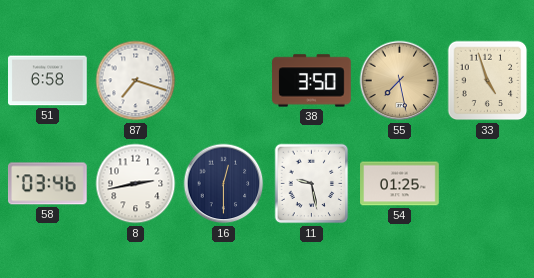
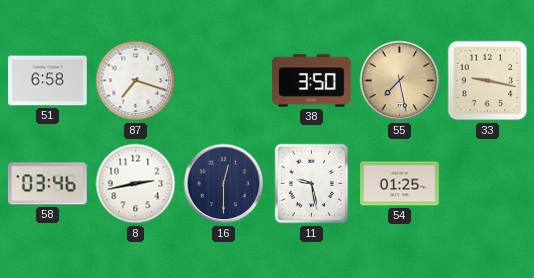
33: 4:57 -> 9:17 (488, 81)
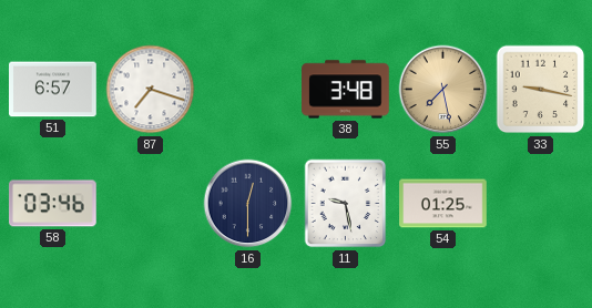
51: 6:58 -> 6:57 (53, 90)
38: 3:50 -> 3:48 (346, 90)
8: 2:43 -> none (136, 184)
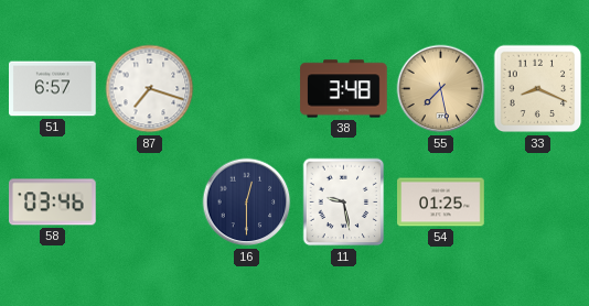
33: 9:17 -> 8:19 (538, 89)
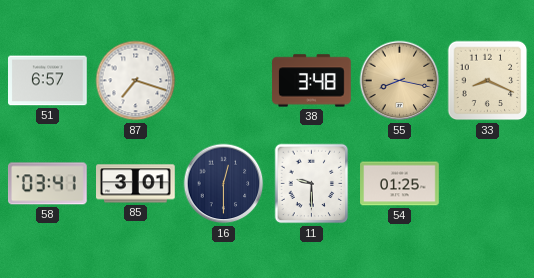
55: 7:28 -> 8:17 (400, 81)
58: 03:46 -> 03:41 (48, 184)
85: none -> 3:01 (136, 184)
11: 9:28 -> 9:30 (312, 184)
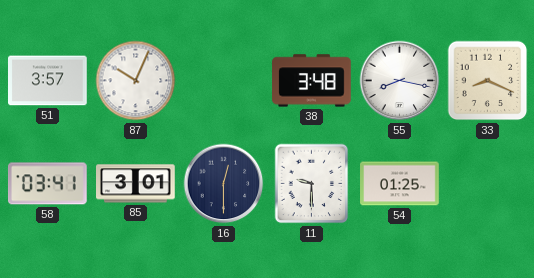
51: 6:57 -> 3:57 (48, 81)
87: 7:18 -> 10:04 (136, 81)
55 dial: champagne -> white (400, 81)
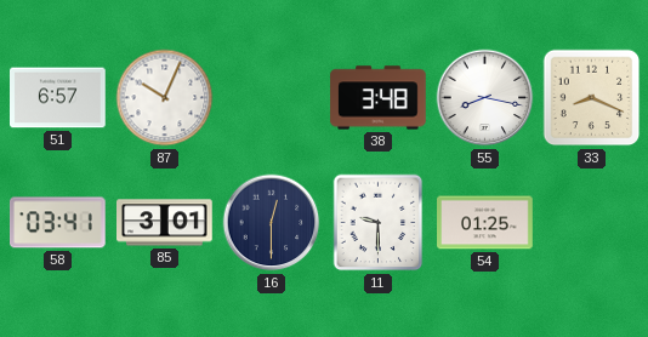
51: 3:57 -> 6:57 (58, 98)
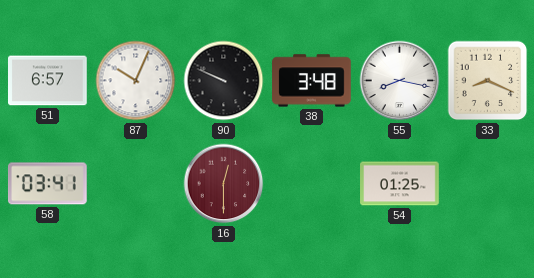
90: none -> 9:49 (224, 81)
85: 3:01 -> none (165, 223)
16 dial: navy -> burgundy (224, 184)
11: 9:30 -> none (379, 223)
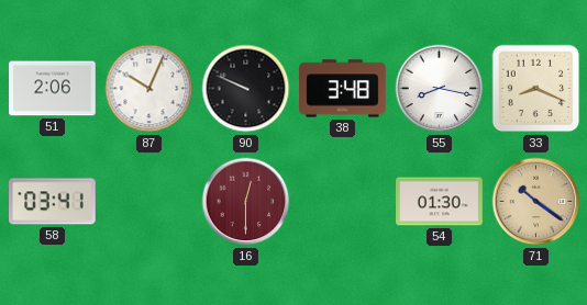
51: 6:57 -> 2:06 (53, 89)
54: 01:25 -> 01:30 (440, 202)
71: none -> 10:21 (536, 202)
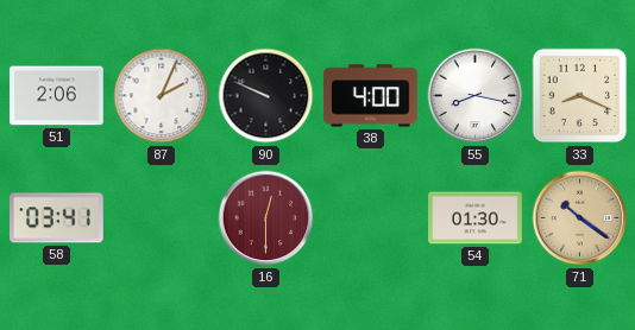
87: 10:04 -> 2:04 (162, 96)
38: 3:48 -> 4:00 (371, 96)
